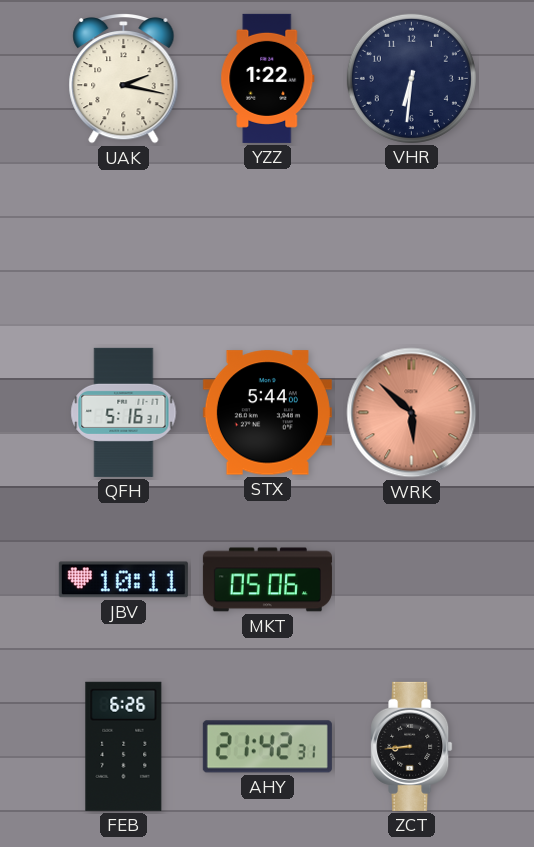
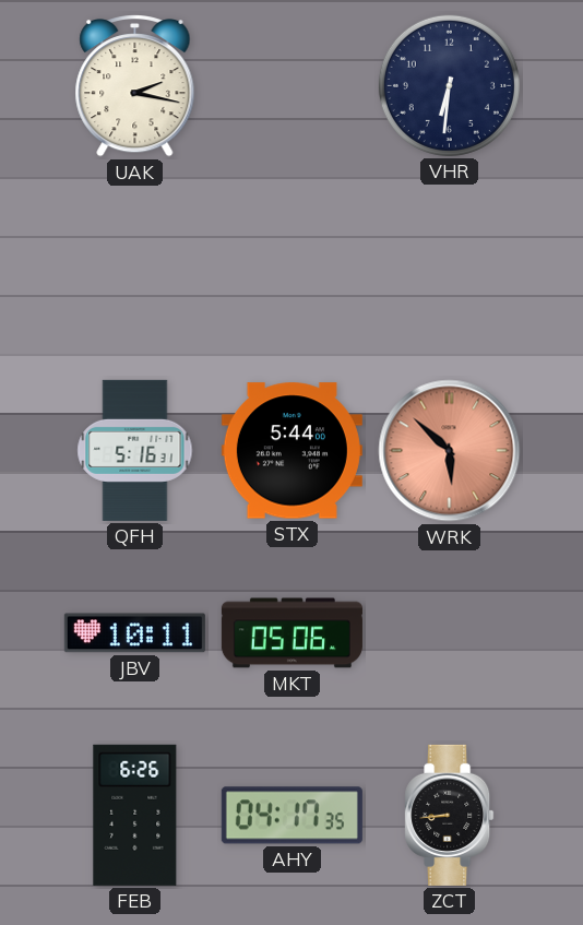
YZZ: 1:22 -> none (268, 78)
AHY: 21:42 -> 04:17 (291, 816)
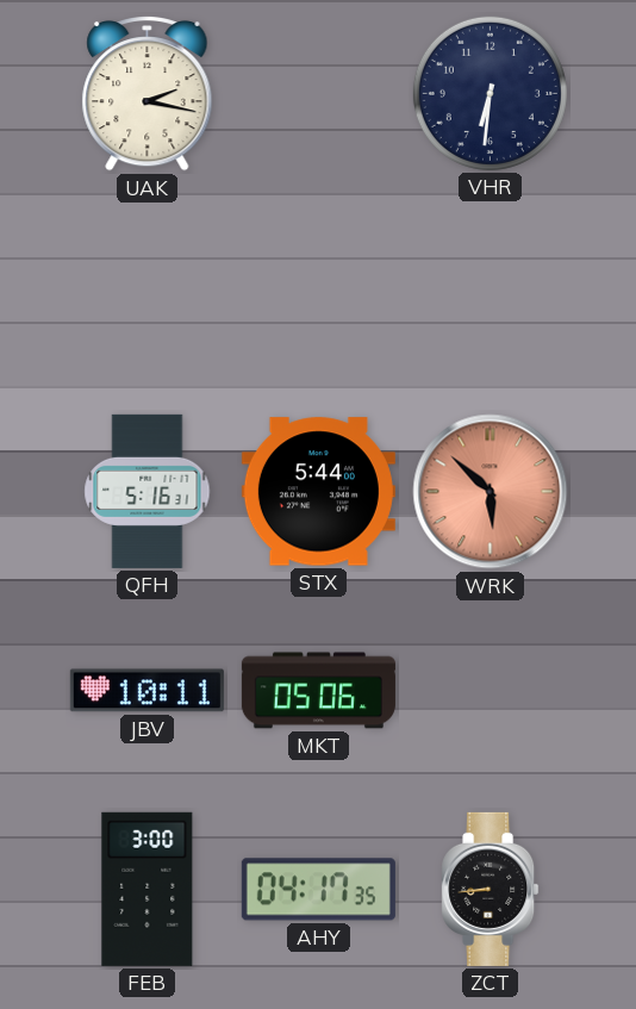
FEB: 6:26 -> 3:00 (148, 889)
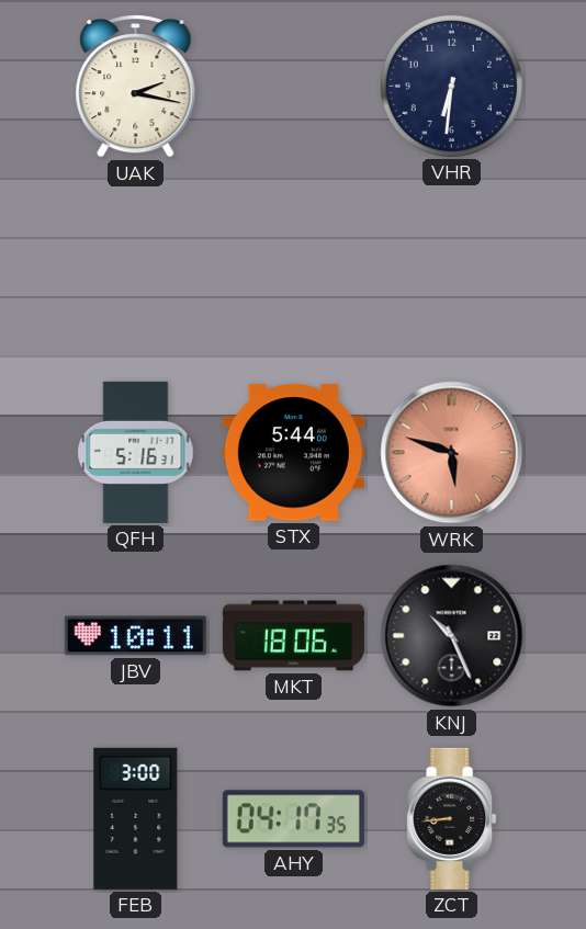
WRK: 5:52 -> 5:48 (452, 453)
MKT: 05:06 -> 18:06 (293, 636)
KNJ: none -> 10:26 (452, 636)
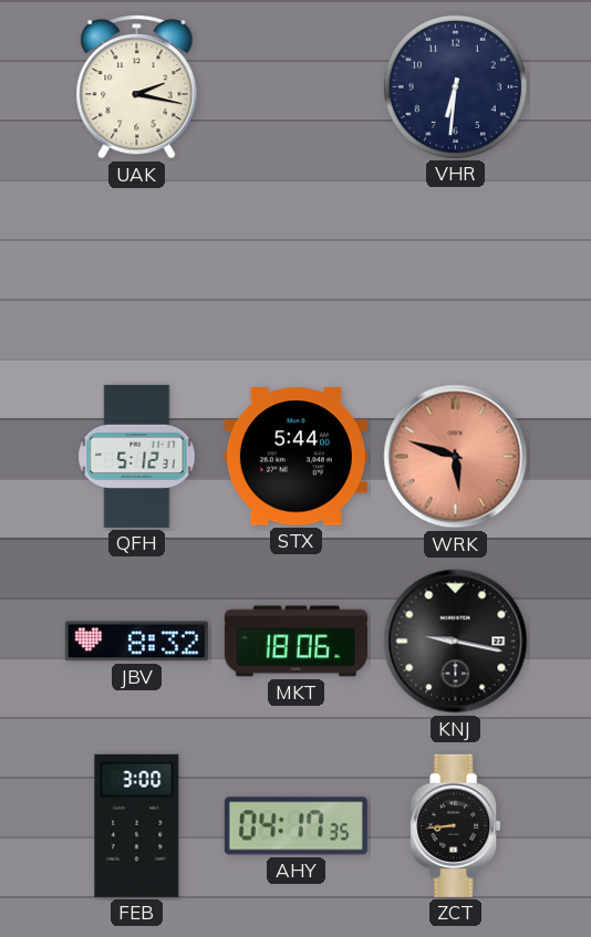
QFH: 5:16 -> 5:12 (137, 456)
JBV: 10:11 -> 8:32 (136, 642)
KNJ: 10:26 -> 9:17 (456, 642)
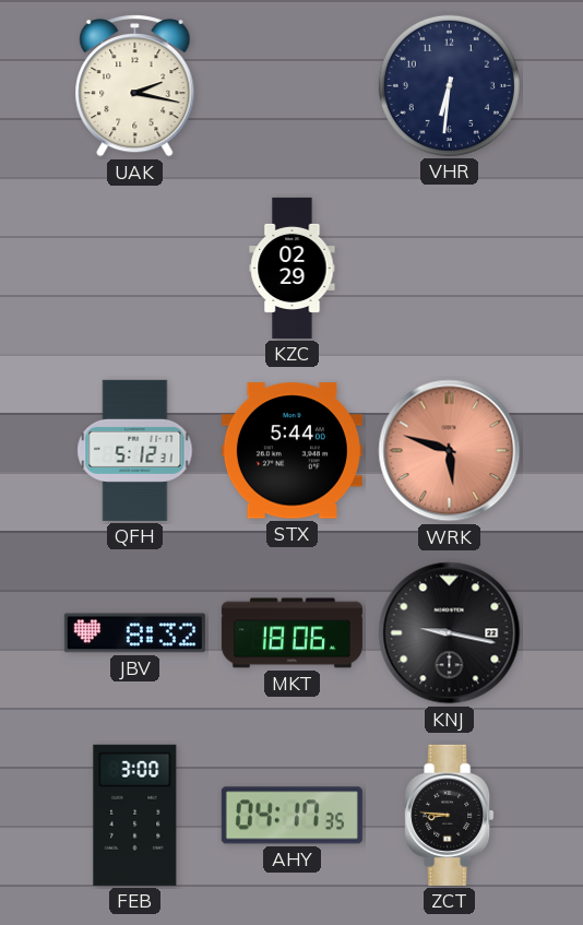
KZC: none -> 02:29 (293, 268)
ZCT: 8:44 -> 8:46 (450, 815)
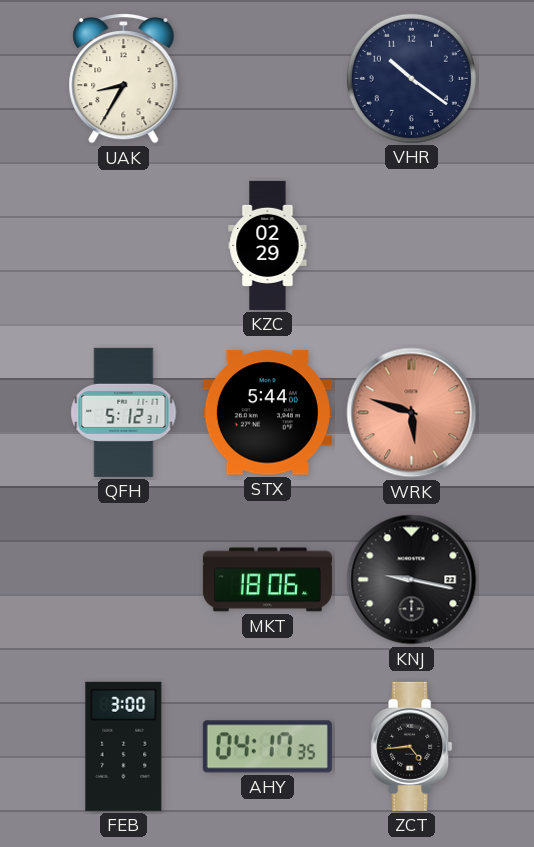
UAK: 2:17 -> 8:35 (124, 78)
VHR: 6:31 -> 10:21 (411, 78)
JBV: 8:32 -> none (134, 633)
ZCT: 8:46 -> 4:44 (412, 746)
